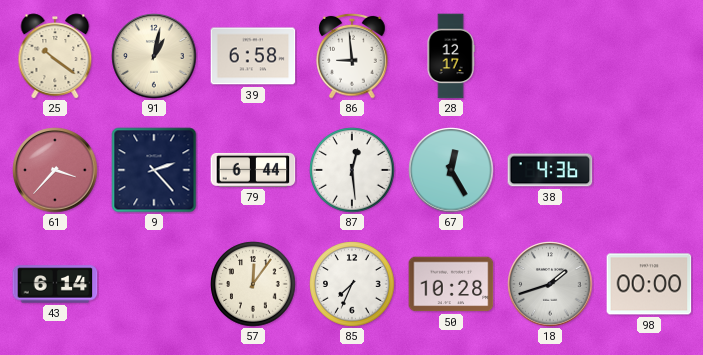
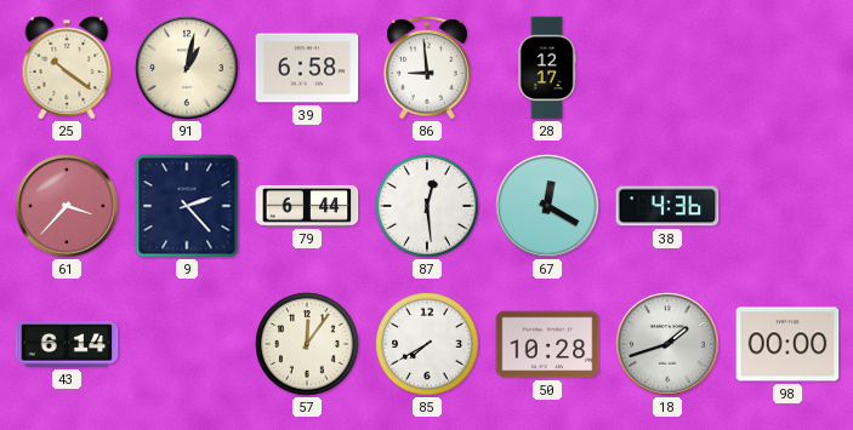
67: 12:25 -> 12:20 (547, 206)
85: 7:34 -> 7:40 (427, 344)
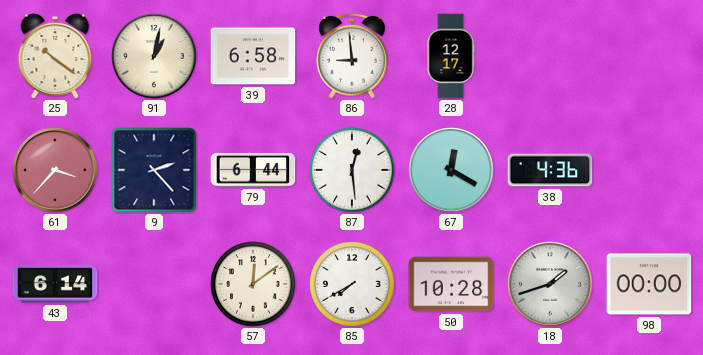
57: 12:06 -> 12:09 (253, 284)
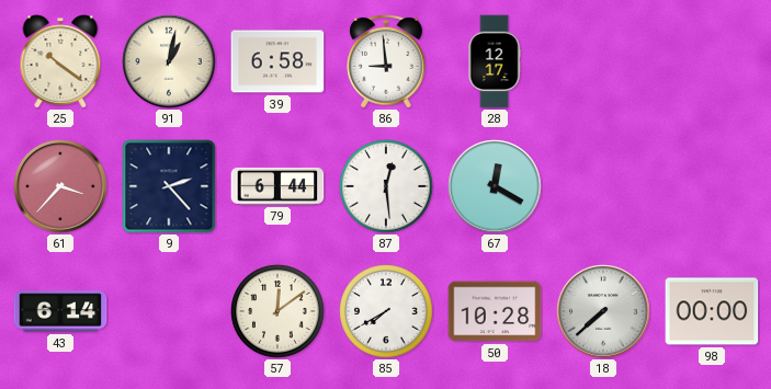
38: 4:36 -> none (550, 170)
18: 1:42 -> 7:38 (603, 311)
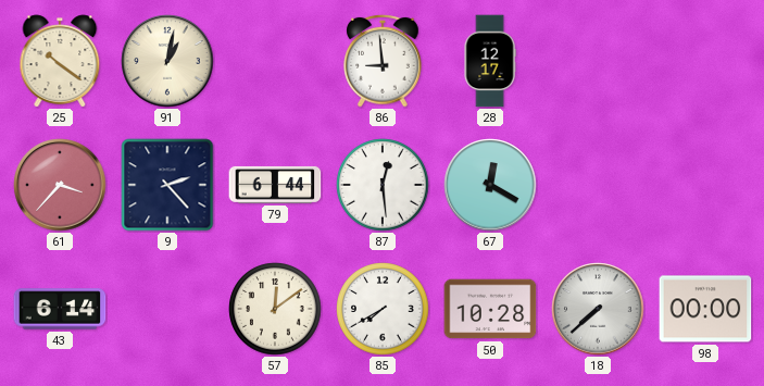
39: 6:58 -> none (277, 61)
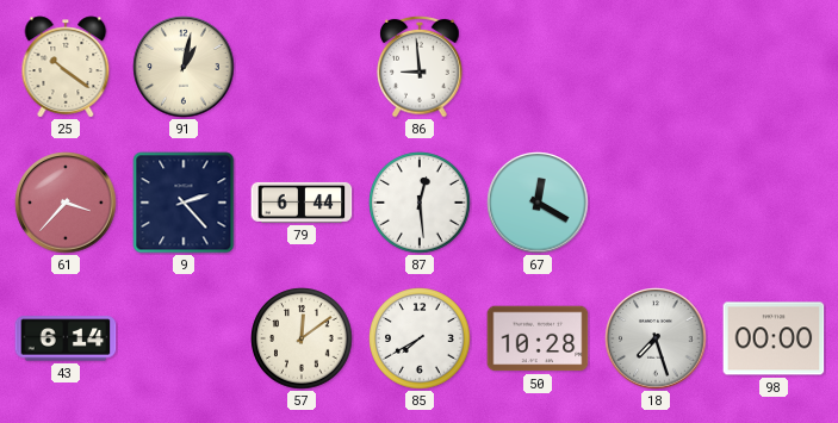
28: 12:17 -> none (490, 61)
18: 7:38 -> 7:27 (656, 338)
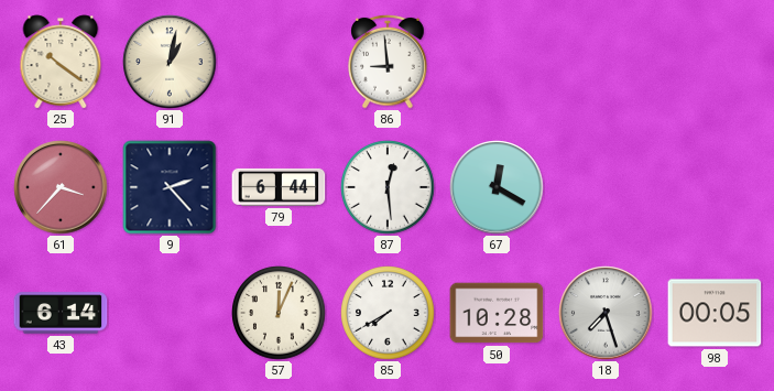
57: 12:09 -> 12:04 (279, 313)
98: 00:00 -> 00:05 (715, 313)
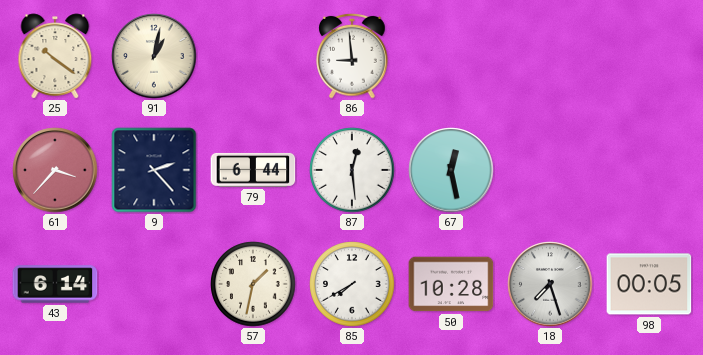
67: 12:20 -> 12:28 (451, 170)
57: 12:04 -> 1:32 (253, 284)
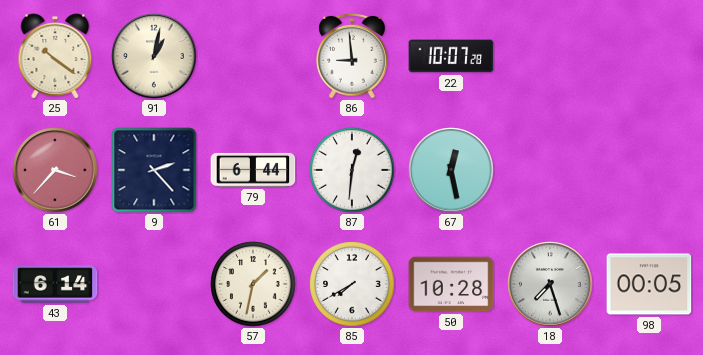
22: none -> 10:07 (451, 56)
87: 12:29 -> 12:31 (352, 170)
